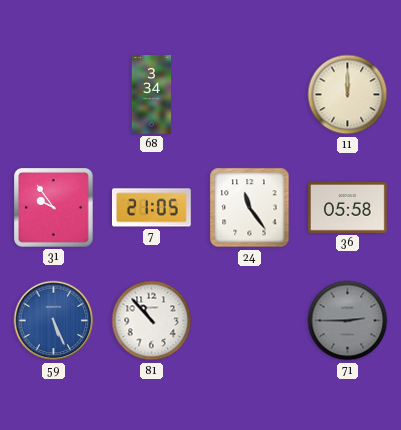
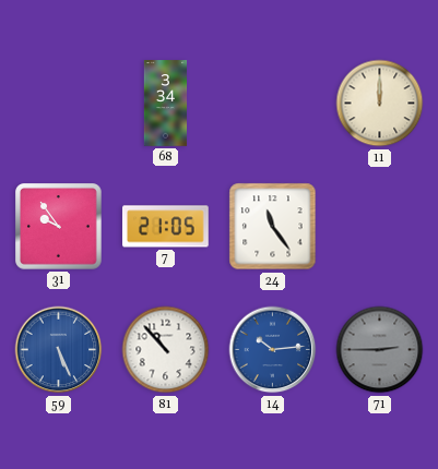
36: 05:58 -> none (348, 207)
14: none -> 10:14 (273, 350)
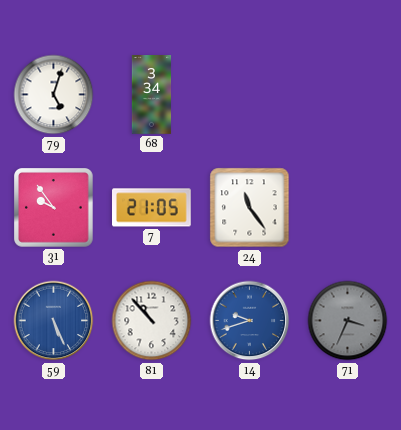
79: none -> 5:03 (54, 95)
11: 12:00 -> none (380, 104)
14: 10:14 -> 9:42 (250, 321)
71: 2:45 -> 3:34 (348, 321)
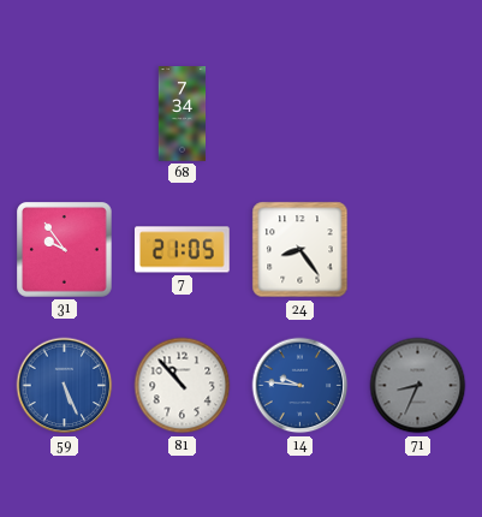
79: 5:03 -> none (54, 95)
68: 3:34 -> 7:34 (183, 114)
24: 11:24 -> 8:24 (300, 250)
14: 9:42 -> 9:46 (300, 386)
71: 3:34 -> 8:34 (418, 386)
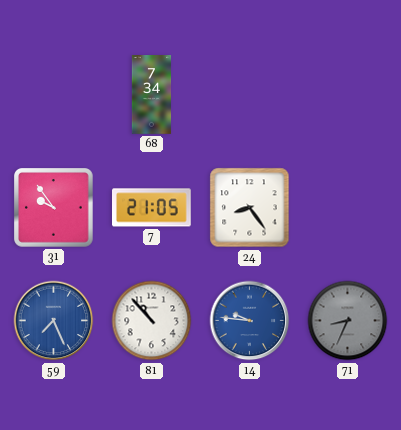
59: 5:26 -> 7:26 (54, 321)
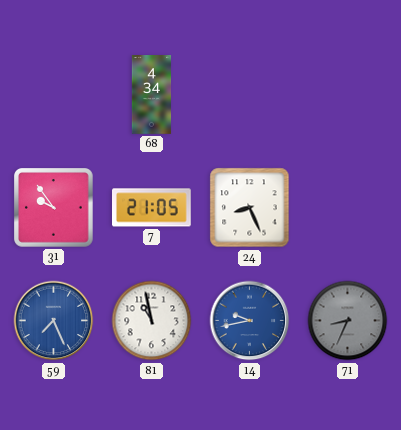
68: 7:34 -> 4:34 (152, 95)
24: 8:24 -> 8:26 (250, 208)
81: 10:53 -> 10:58 (152, 321)
14: 9:46 -> 9:43 (250, 321)
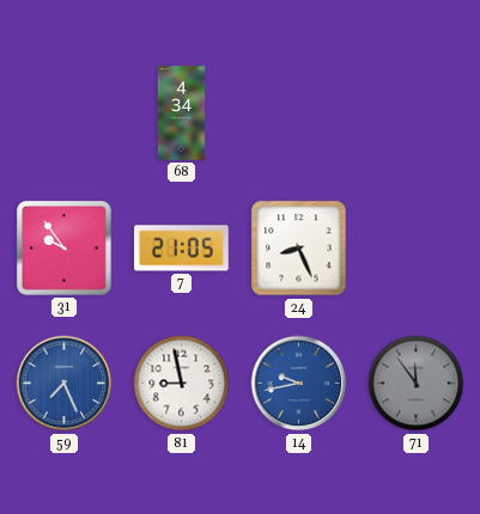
81: 10:58 -> 8:58 (182, 384)
71: 8:34 -> 11:54 (417, 384)
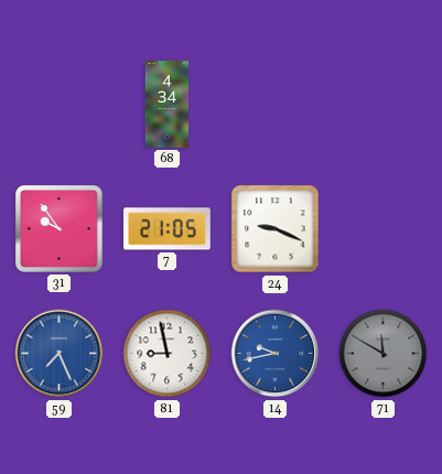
24: 8:26 -> 9:19 (276, 229)
71: 11:54 -> 11:50 (384, 354)
